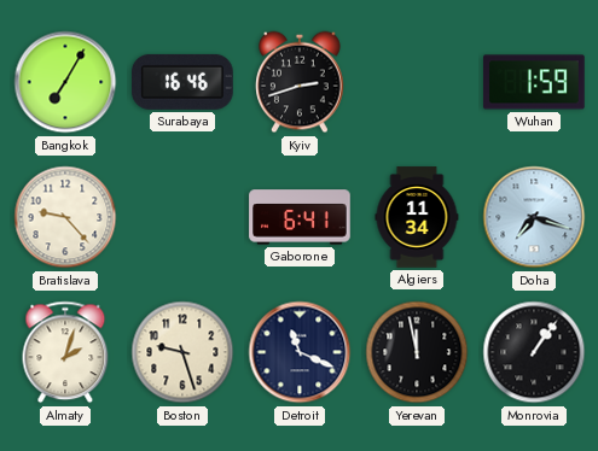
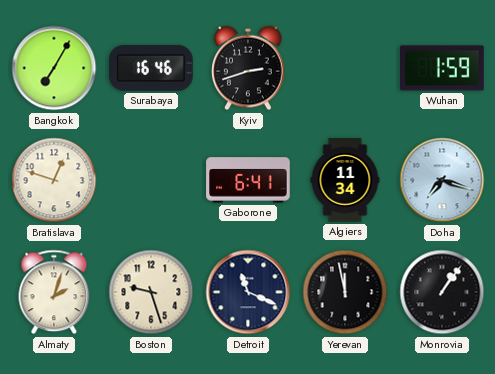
Bratislava: 9:23 -> 12:48 (54, 180)
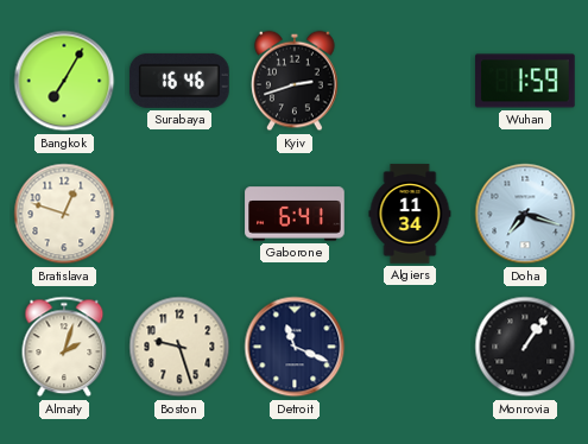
Yerevan: 11:58 -> none (345, 292)
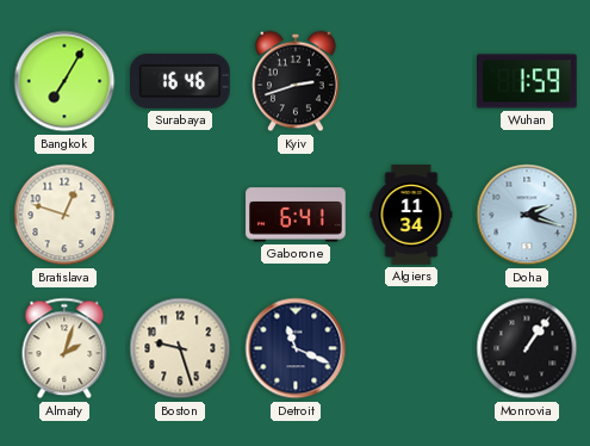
Doha: 7:18 -> 2:18 (527, 215)
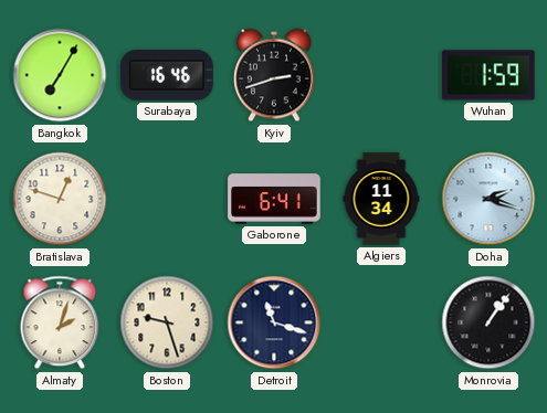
Detroit: 11:19 -> 11:18 (274, 322)
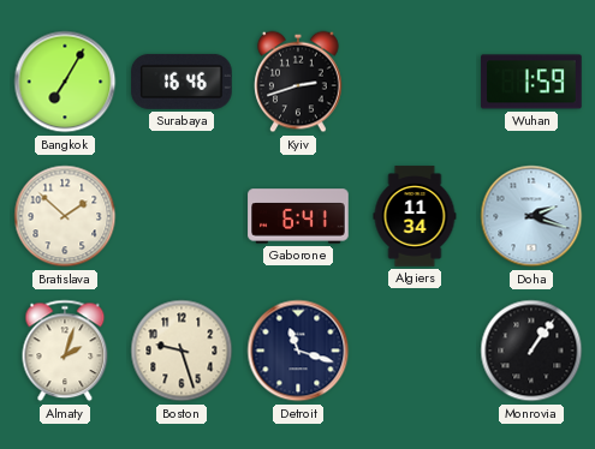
Bratislava: 12:48 -> 1:52 (65, 216)
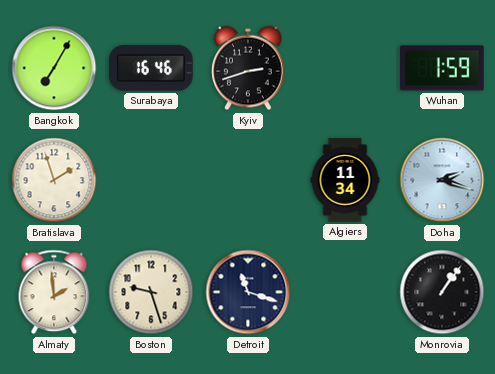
Bratislava: 1:52 -> 1:57 (54, 180)
Gaborone: 6:41 -> none (298, 216)
Almaty: 2:03 -> 1:59 (54, 292)
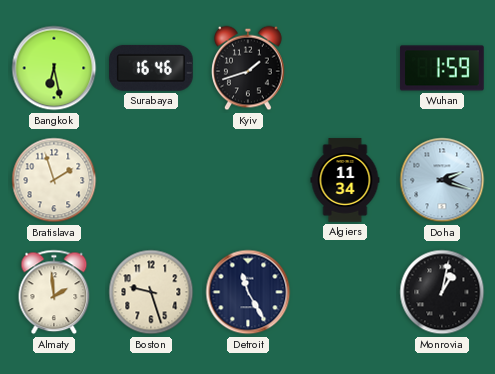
Bangkok: 7:05 -> 6:28 (54, 68)
Kyiv: 2:42 -> 1:42 (248, 68)
Detroit: 11:18 -> 11:25 (248, 292)
Monrovia: 1:06 -> 1:02 (442, 292)
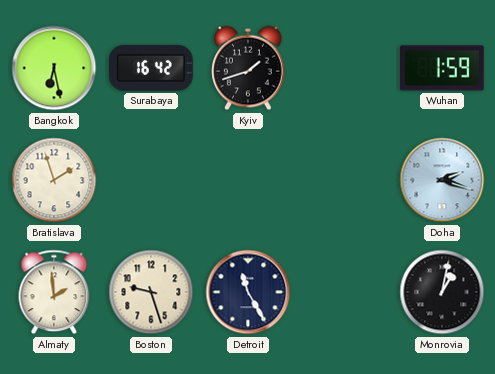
Surabaya: 16:46 -> 16:42 (151, 68)
Algiers: 11:34 -> none (345, 180)
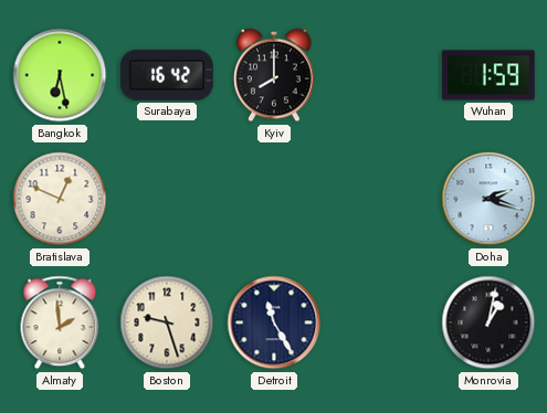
Kyiv: 1:42 -> 8:00 (274, 75)
Bratislava: 1:57 -> 12:49 (60, 199)
